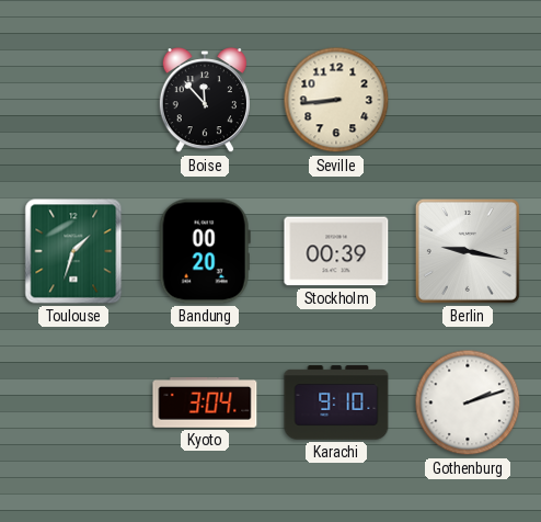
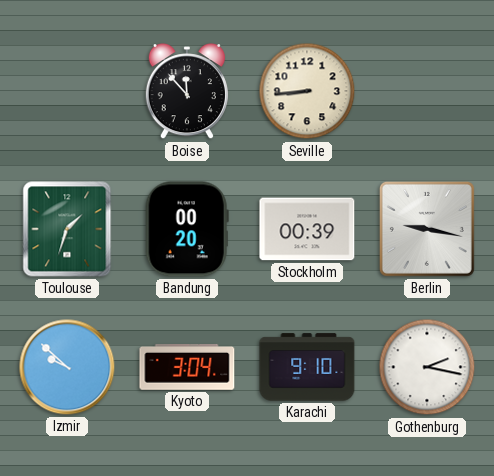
Izmir: none -> 9:52 (67, 367)
Gothenburg: 2:12 -> 2:17 (427, 367)
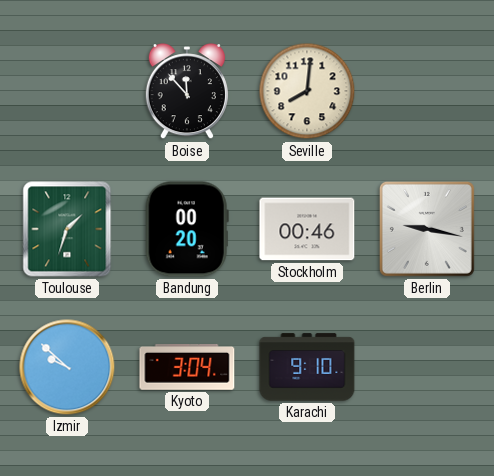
Seville: 8:44 -> 8:01 (307, 91)
Stockholm: 00:39 -> 00:46 (307, 229)
Gothenburg: 2:17 -> none (427, 367)
